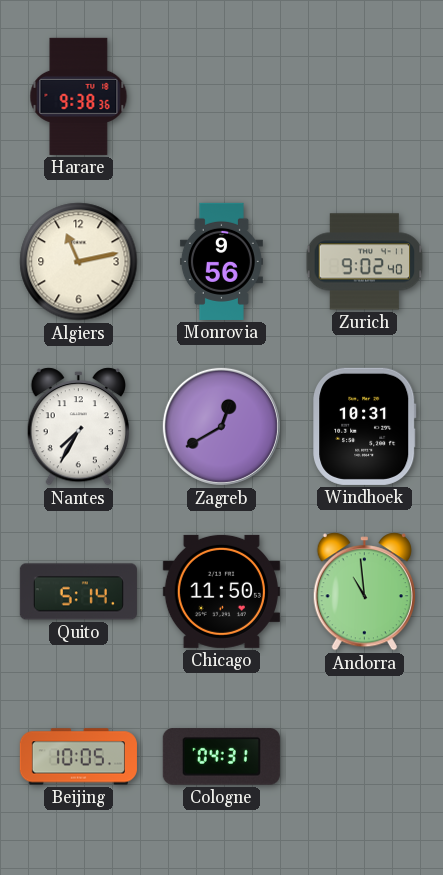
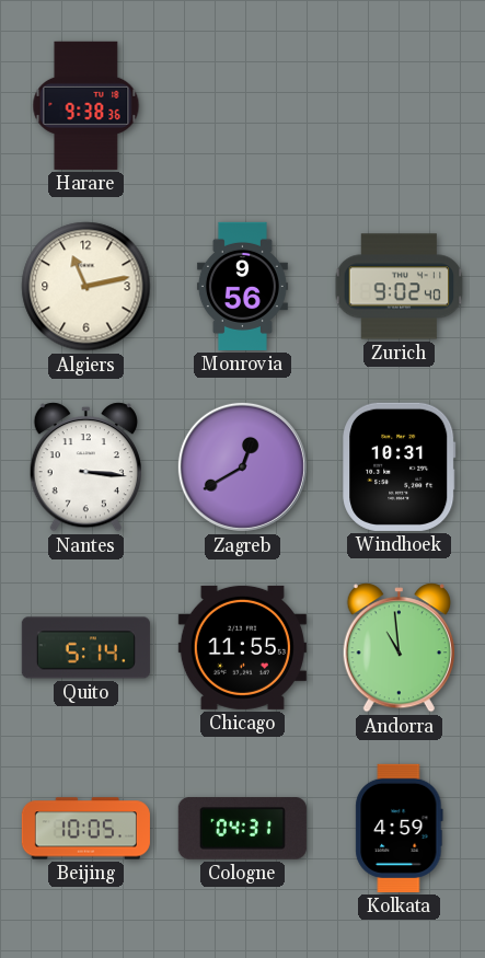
Nantes: 7:35 -> 3:16 (85, 468)
Chicago: 11:50 -> 11:55 (242, 647)
Kolkata: none -> 4:59 (400, 828)
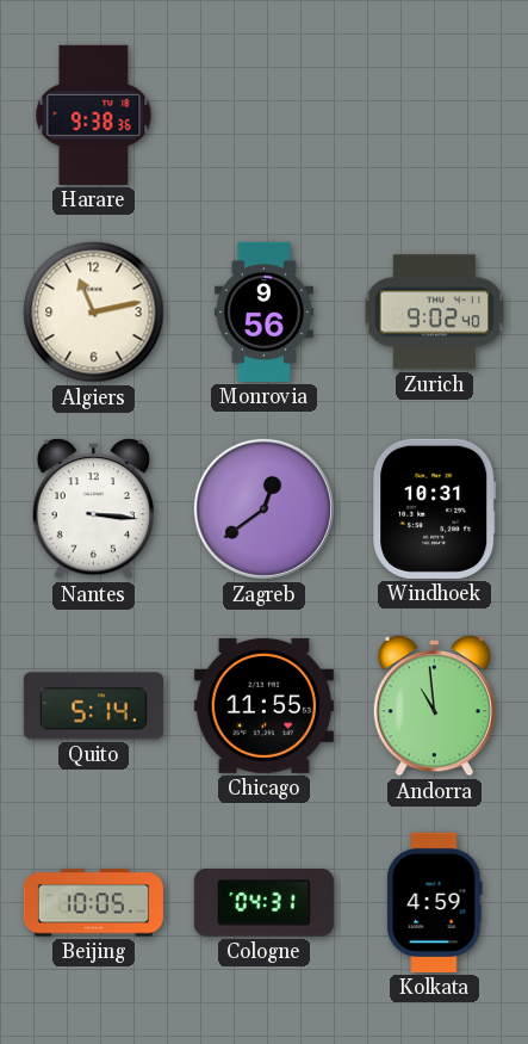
Zagreb: 12:40 -> 12:39 (263, 508)
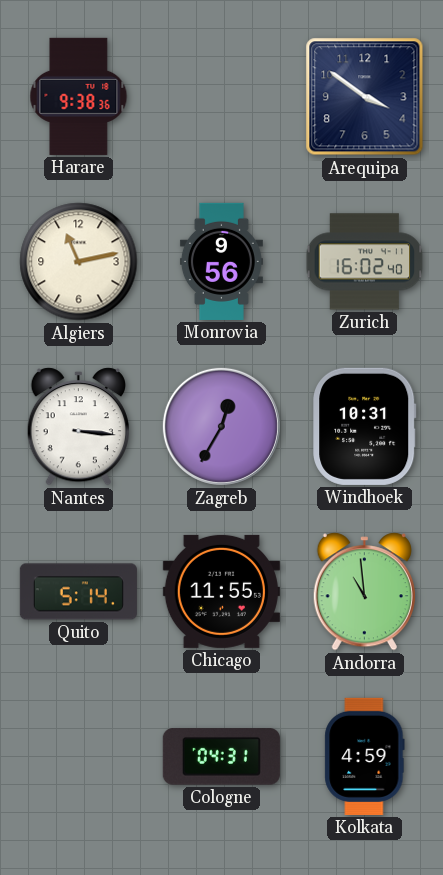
Arequipa: none -> 3:51 (365, 97)
Zurich: 9:02 -> 16:02 (365, 262)
Zagreb: 12:39 -> 12:35 (221, 426)
Beijing: 10:05 -> none (93, 903)
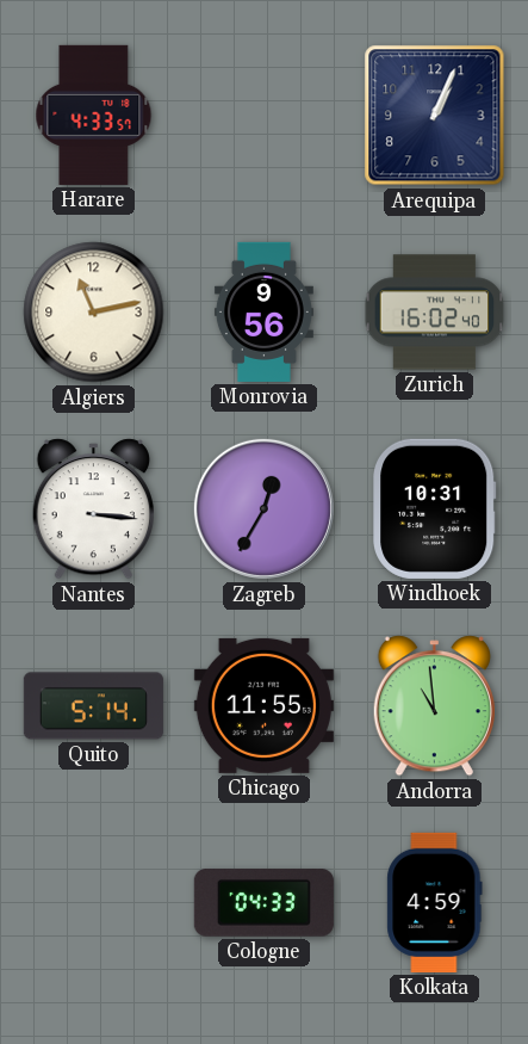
Harare: 9:38 -> 4:33 (94, 115)
Arequipa: 3:51 -> 1:04 (435, 116)
Cologne: 04:31 -> 04:33 (263, 903)
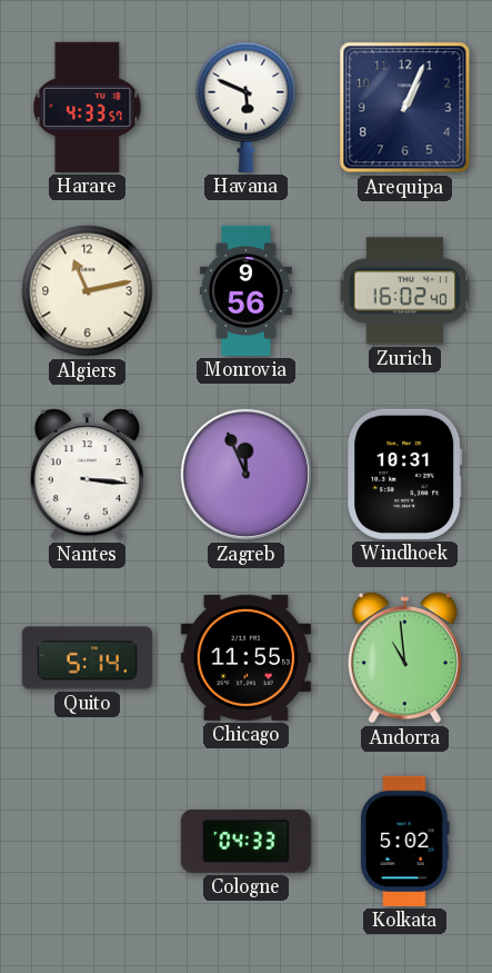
Havana: none -> 5:49 (247, 107)
Zagreb: 12:35 -> 11:56 (245, 474)
Kolkata: 4:59 -> 5:02 (405, 841)
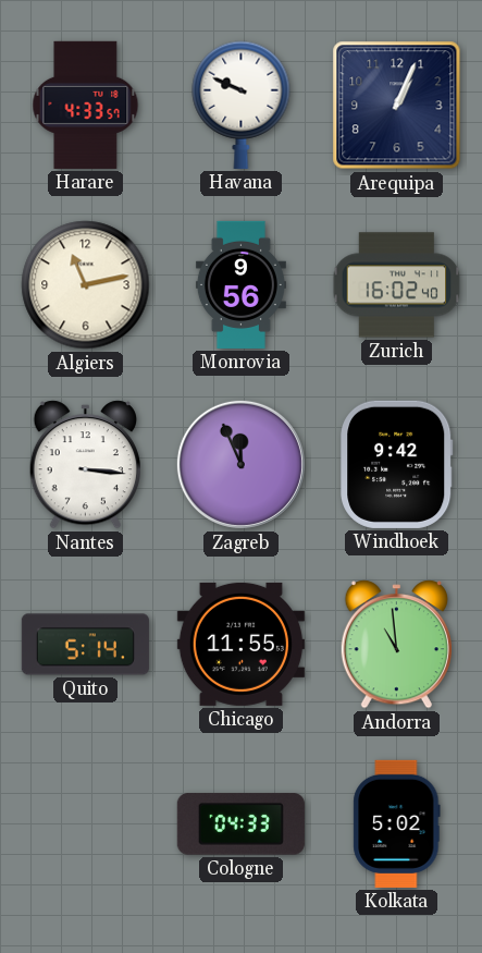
Havana: 5:49 -> 9:49 (242, 105)
Windhoek: 10:31 -> 9:42 (397, 464)
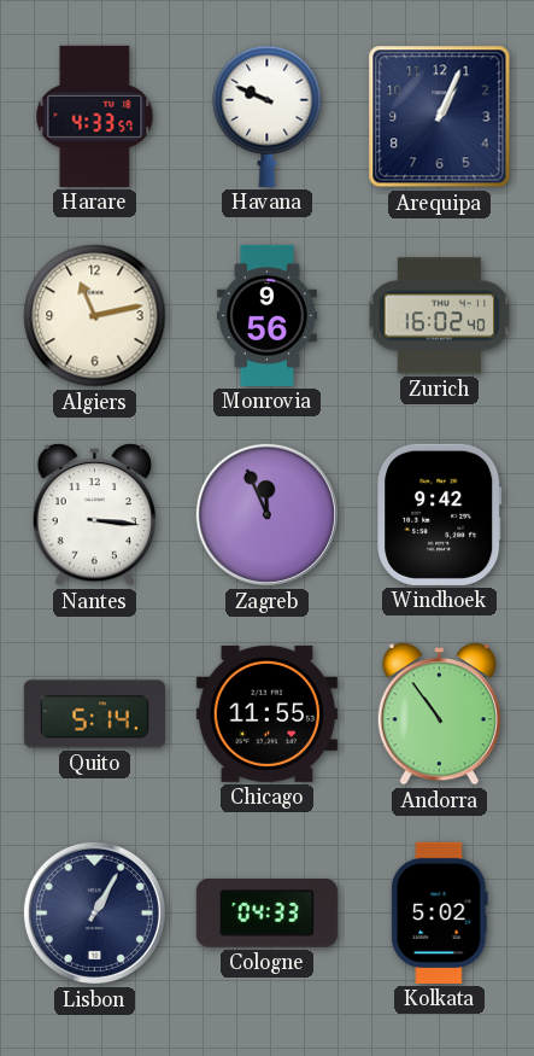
Andorra: 10:59 -> 10:54 (439, 714)
Lisbon: none -> 1:05 (94, 912)
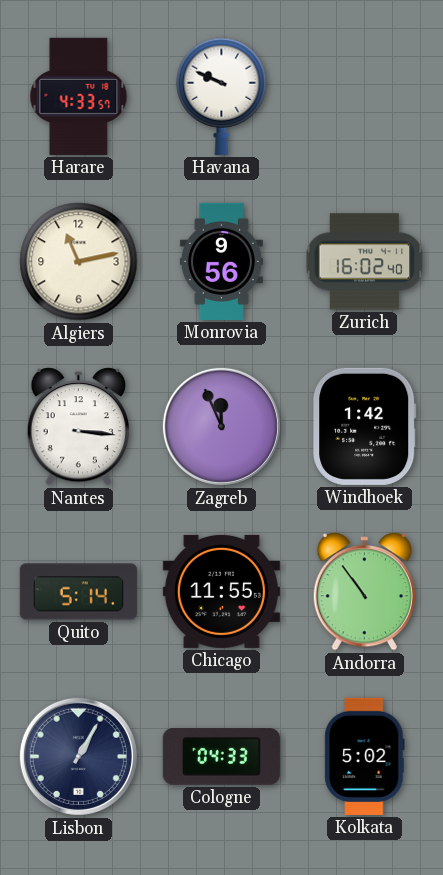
Arequipa: 1:04 -> none (440, 117)
Windhoek: 9:42 -> 1:42 (365, 426)
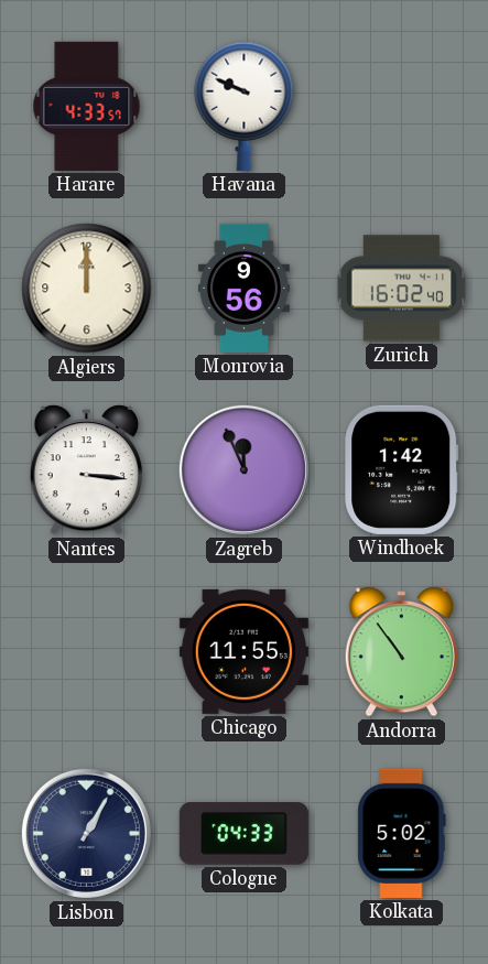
Algiers: 11:13 -> 12:00 (87, 289)
Quito: 5:14 -> none (78, 592)
